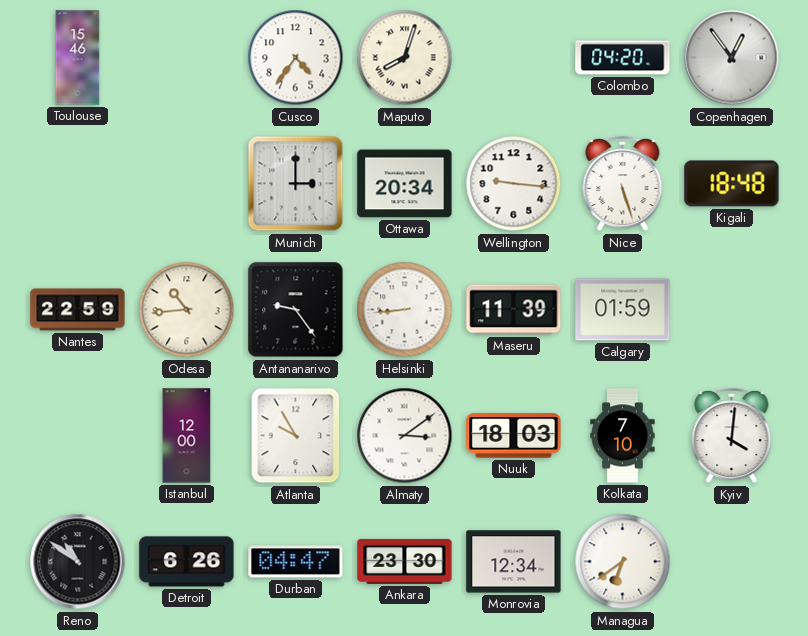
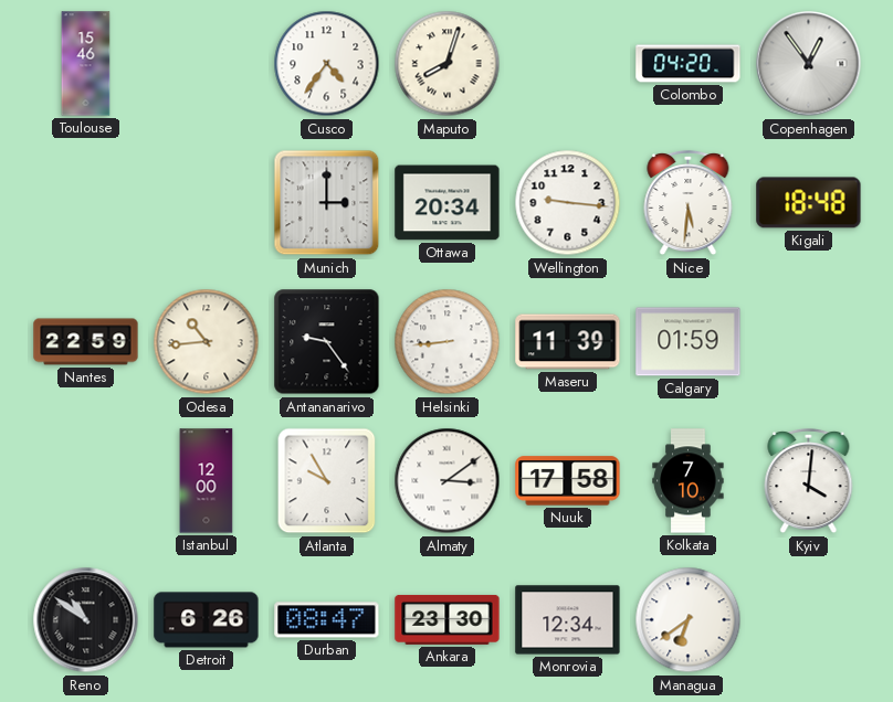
Nice: 5:27 -> 5:31 (689, 203)
Nuuk: 18:03 -> 17:58 (568, 481)
Durban: 04:47 -> 08:47 (327, 620)
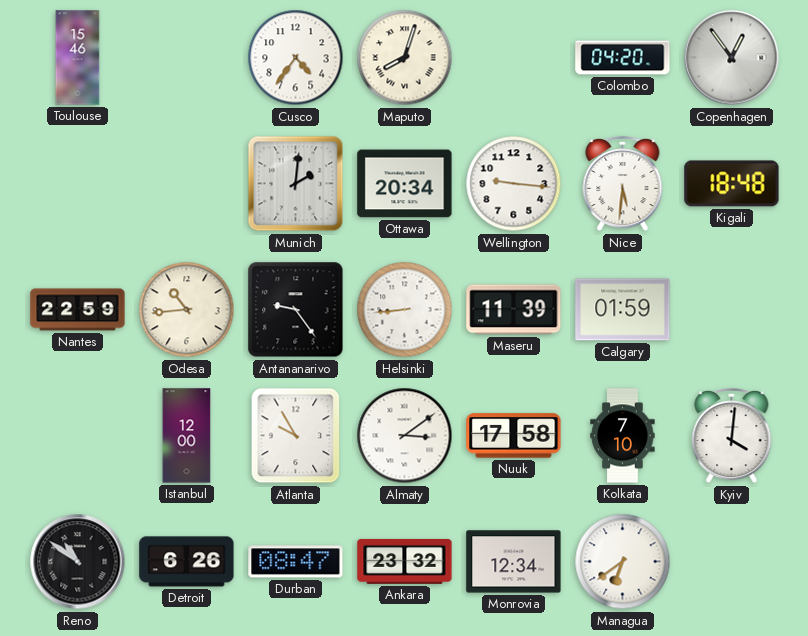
Munich: 3:00 -> 2:01 (296, 184)
Ankara: 23:30 -> 23:32 (405, 561)
